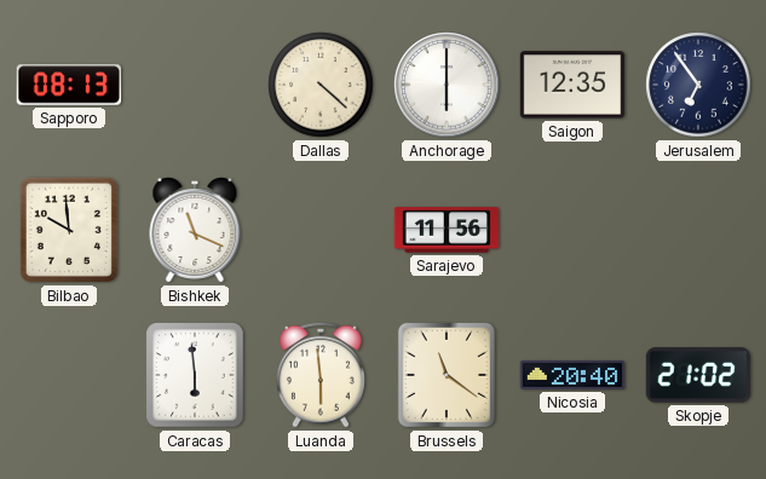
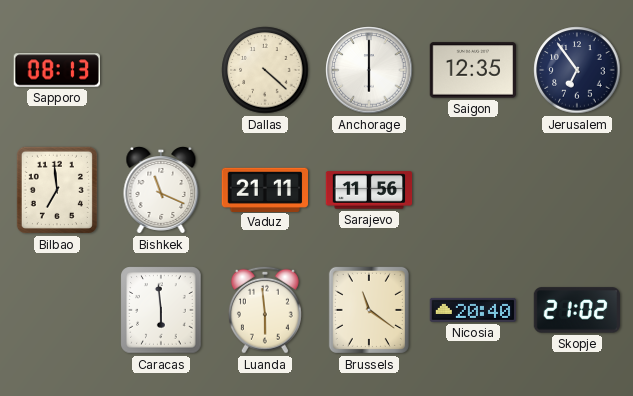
Bilbao: 9:59 -> 6:59 (57, 190)
Vaduz: none -> 21:11 (264, 189)
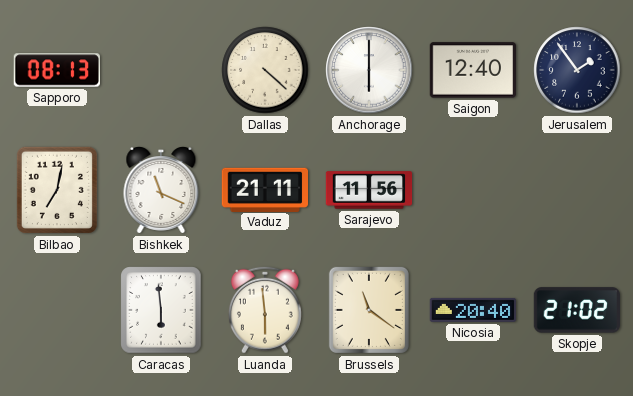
Saigon: 12:35 -> 12:40 (472, 70)
Jerusalem: 6:54 -> 1:54 (577, 70)
Bilbao: 6:59 -> 7:02 (57, 190)
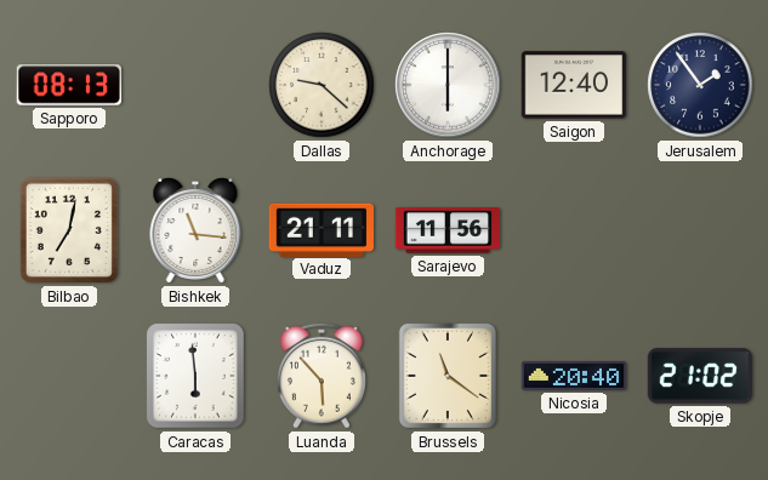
Dallas: 4:22 -> 9:22 (322, 85)
Bishkek: 11:19 -> 11:16 (195, 232)
Luanda: 5:59 -> 5:53 (322, 376)
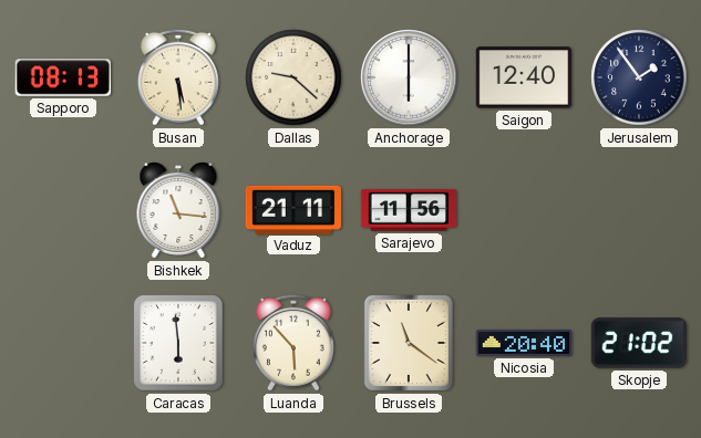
Busan: none -> 5:29 (178, 77)
Bilbao: 7:02 -> none (69, 230)
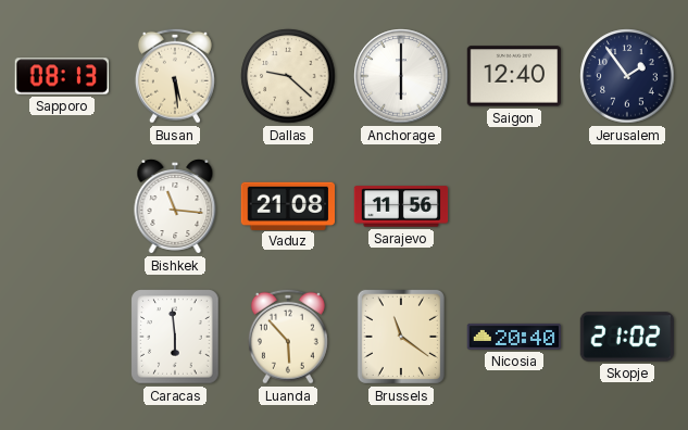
Vaduz: 21:11 -> 21:08 (287, 205)
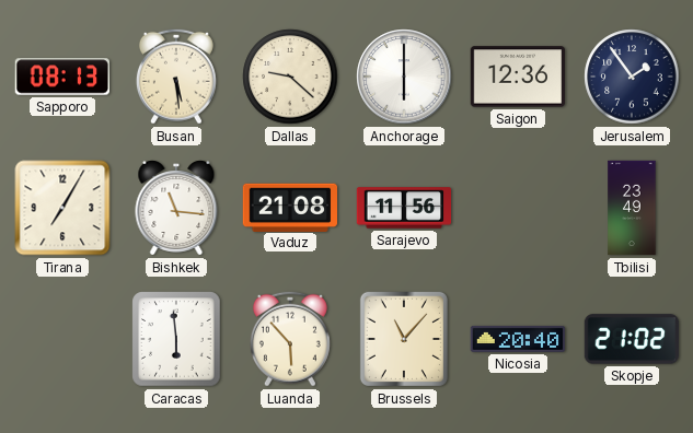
Saigon: 12:40 -> 12:36 (517, 77)
Tirana: none -> 7:05 (62, 208)
Tbilisi: none -> 23:49 (632, 208)
Brussels: 11:21 -> 11:07 (404, 339)
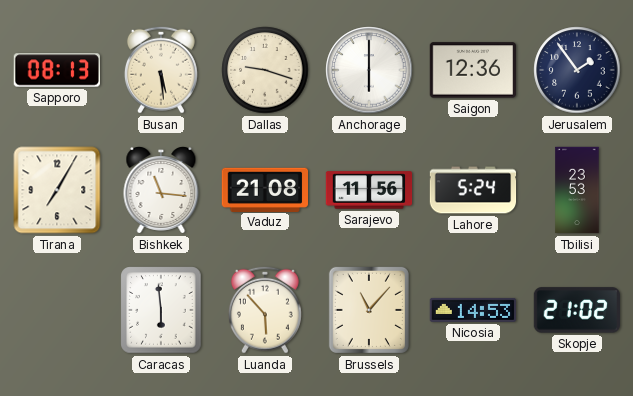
Dallas: 9:22 -> 9:18 (265, 70)
Lahore: none -> 5:24 (473, 190)
Tbilisi: 23:49 -> 23:53 (577, 190)
Nicosia: 20:40 -> 14:53 (473, 310)
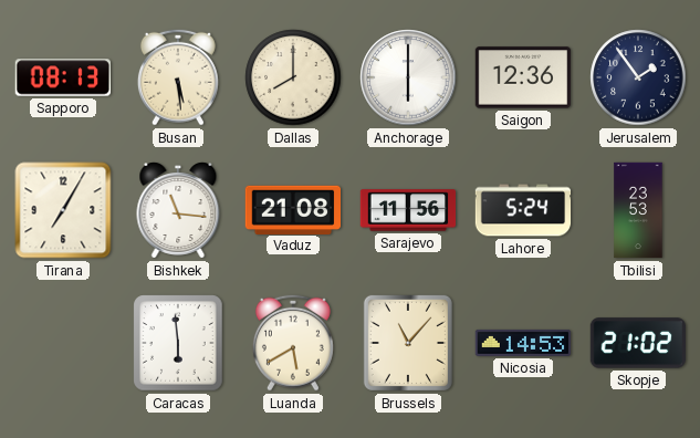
Dallas: 9:18 -> 8:00 (293, 77)
Luanda: 5:53 -> 5:40 (293, 343)
